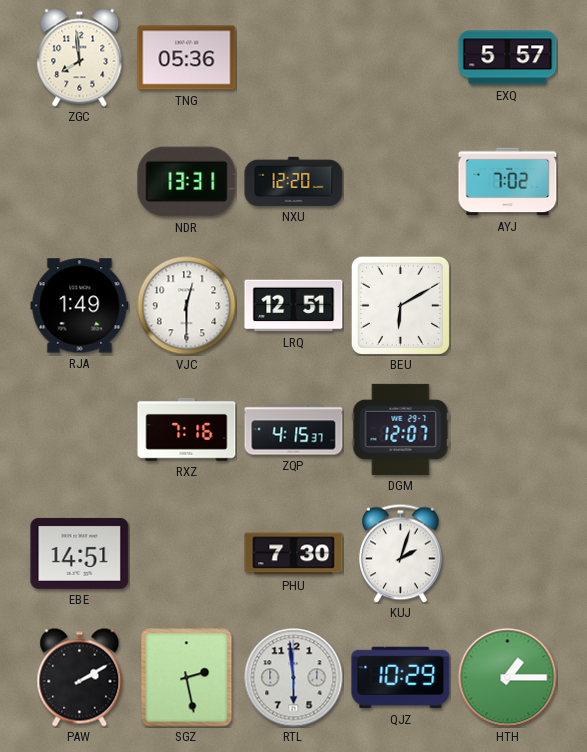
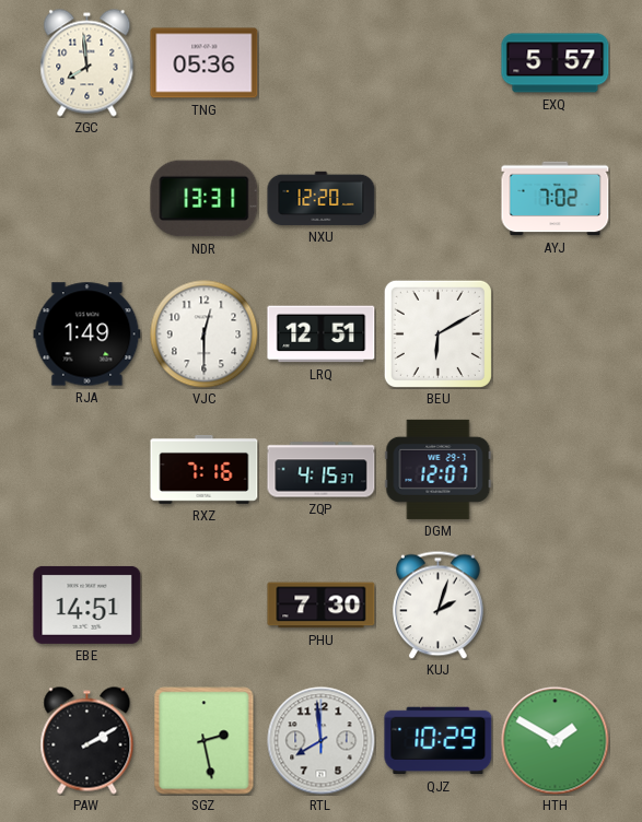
RTL: 5:59 -> 7:59 (322, 741)
HTH: 1:15 -> 1:50 (556, 741)
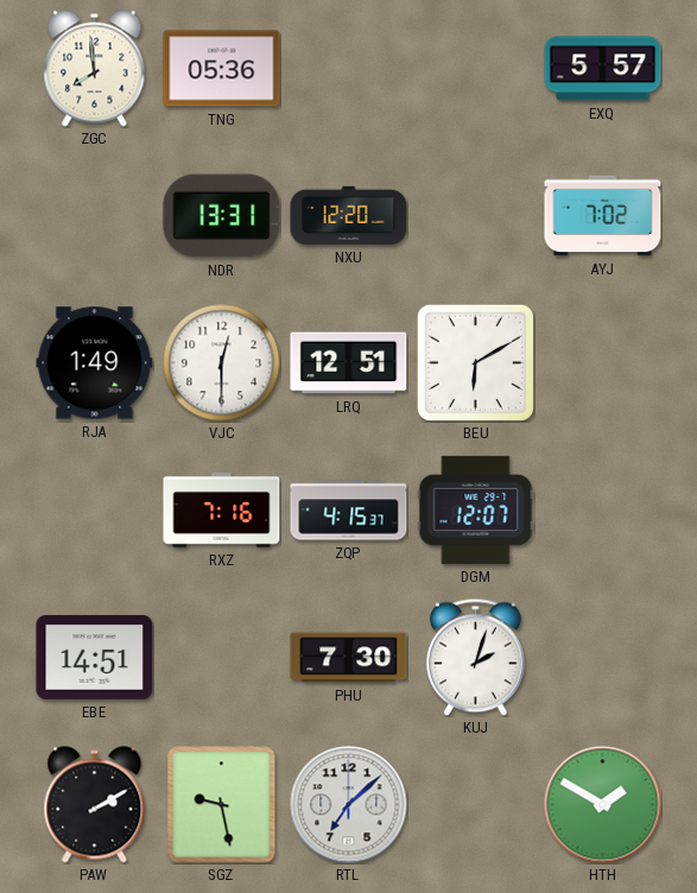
SGZ: 2:28 -> 9:28 (222, 805)
RTL: 7:59 -> 7:08 (349, 805)
QJZ: 10:29 -> none (439, 741)
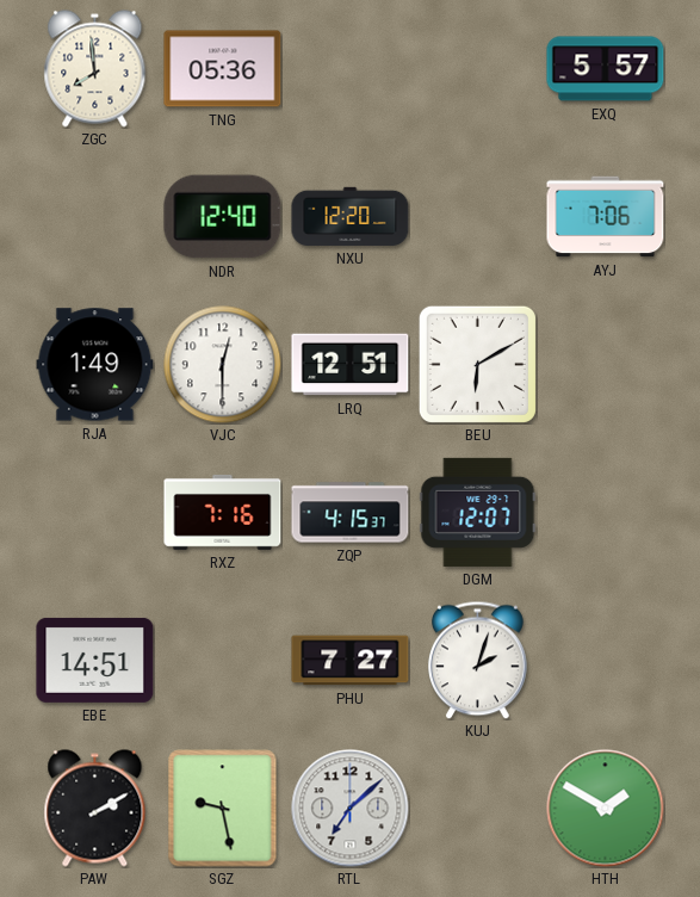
NDR: 13:31 -> 12:40 (223, 217)
AYJ: 7:02 -> 7:06 (606, 217)
PHU: 7:30 -> 7:27 (351, 661)
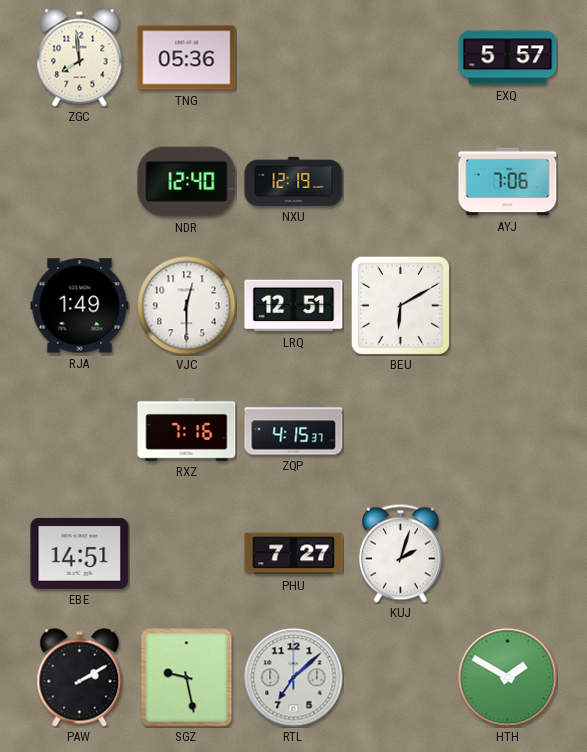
NXU: 12:20 -> 12:19 (294, 181)
DGM: 12:07 -> none (478, 512)
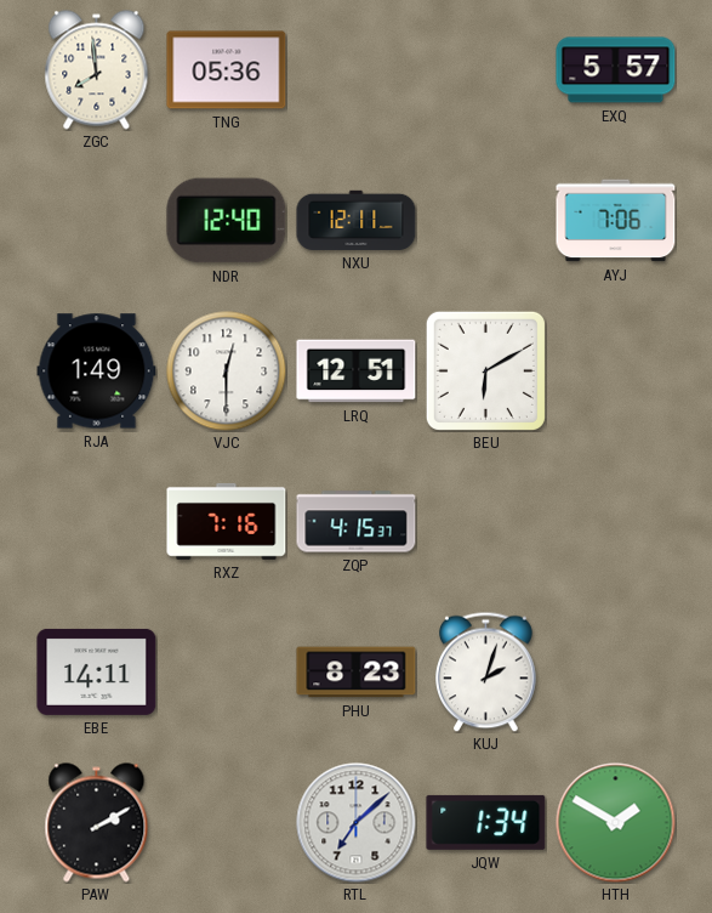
NXU: 12:19 -> 12:11 (357, 220)
EBE: 14:51 -> 14:11 (97, 671)
PHU: 7:27 -> 8:23 (357, 673)
SGZ: 9:28 -> none (187, 678)
JQW: none -> 1:34 (486, 822)
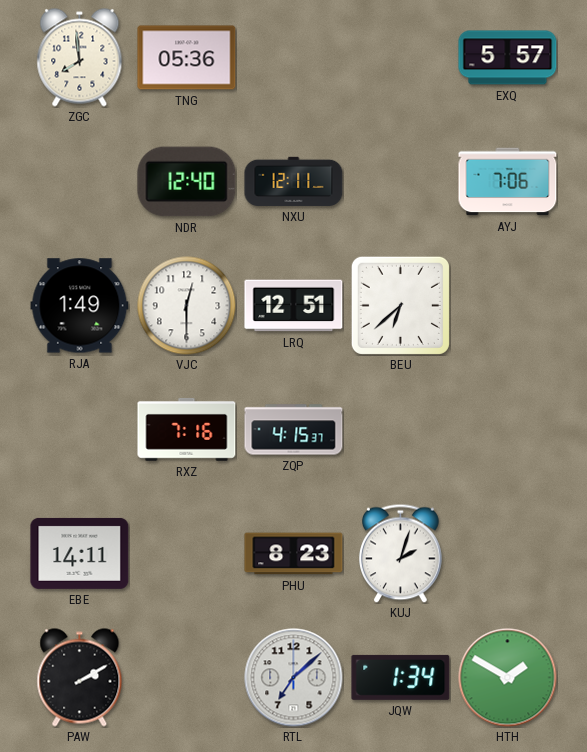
BEU: 6:10 -> 6:38 (400, 305)
